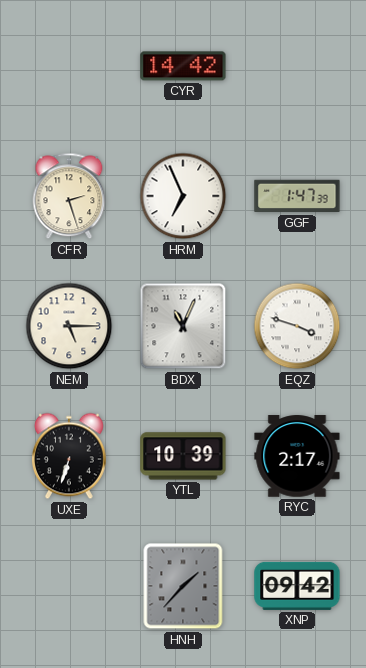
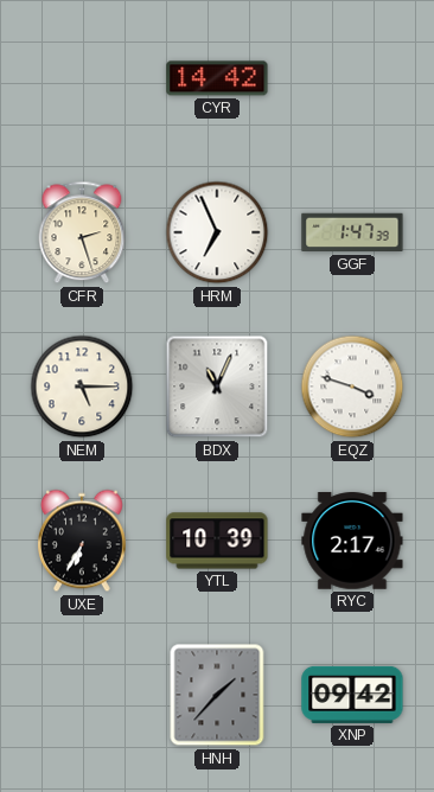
UXE: 6:33 -> 6:35 (82, 541)
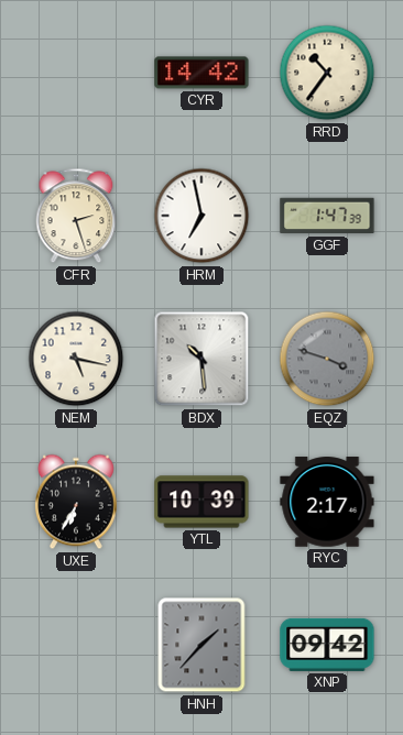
RRD: none -> 10:36 (327, 73)
HRM: 6:56 -> 6:58 (201, 216)
NEM: 5:15 -> 5:17 (76, 359)
BDX: 11:04 -> 10:29 (201, 359)
EQZ dial: white -> grey (327, 359)
